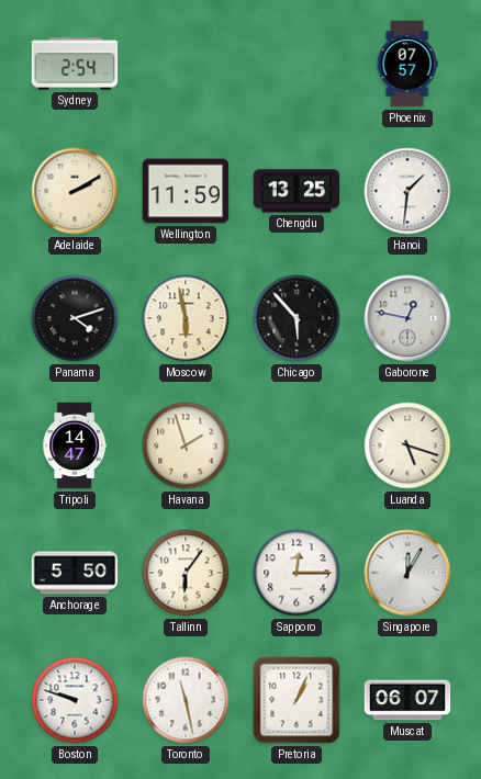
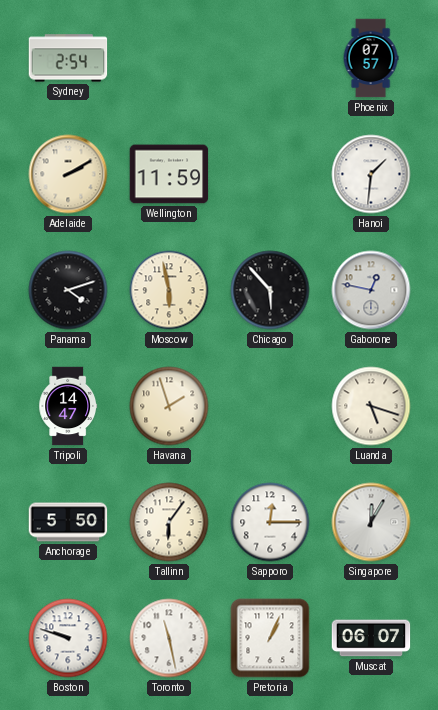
Chengdu: 13:25 -> none (297, 191)
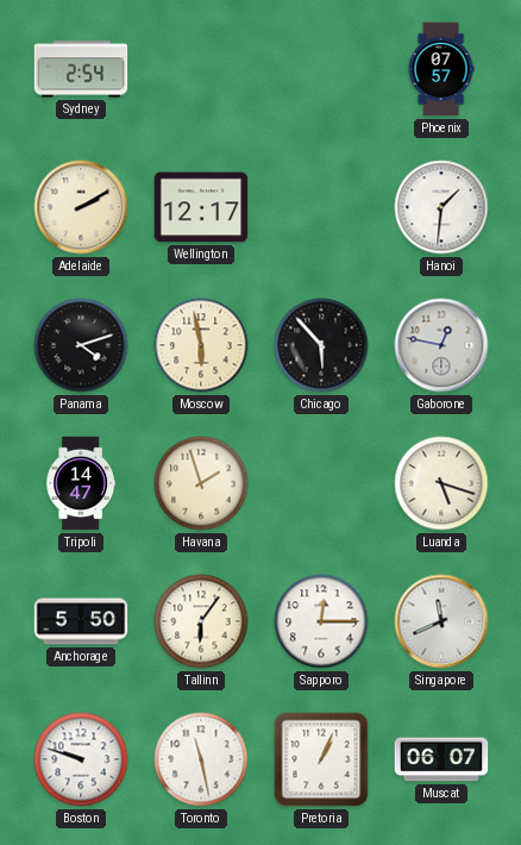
Wellington: 11:59 -> 12:17 (201, 207)
Singapore: 12:05 -> 11:41 (441, 621)
